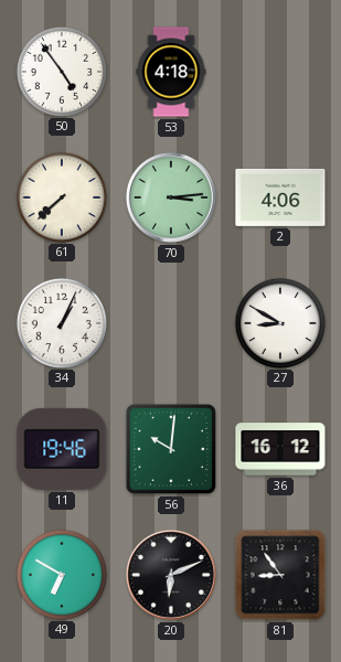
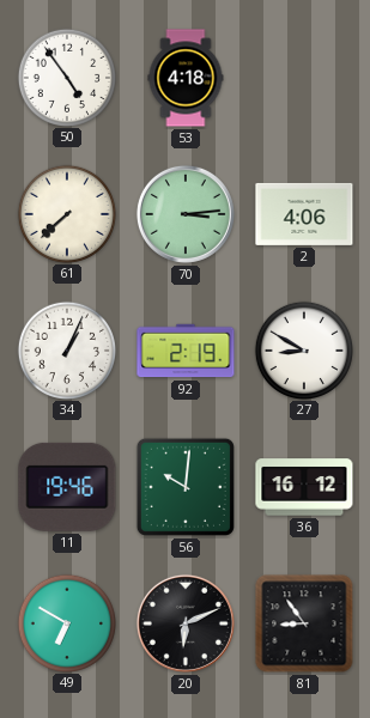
92: none -> 2:19 (186, 351)
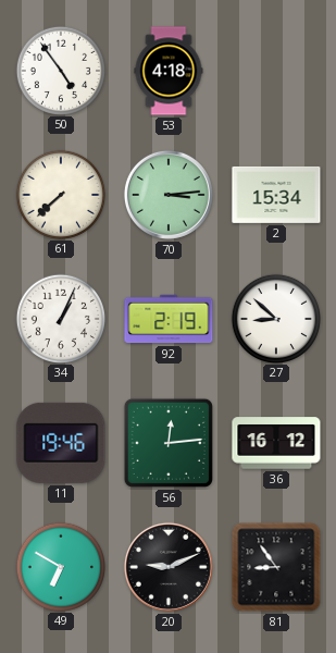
2: 4:06 -> 15:34 (276, 195)
27: 8:50 -> 8:52 (275, 318)
56: 10:01 -> 12:14 (169, 443)
20: 6:11 -> 9:11 (169, 567)
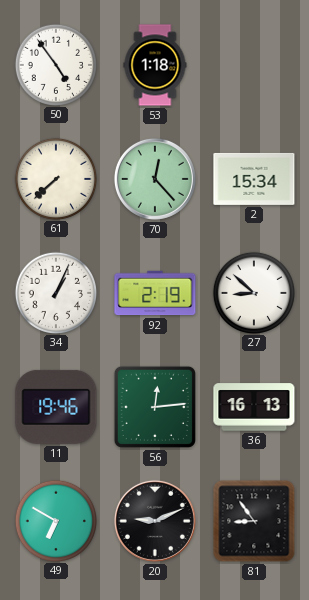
53: 4:18 -> 1:18 (155, 65)
70: 3:14 -> 12:23 (155, 179)
36: 16:12 -> 16:13 (254, 407)
